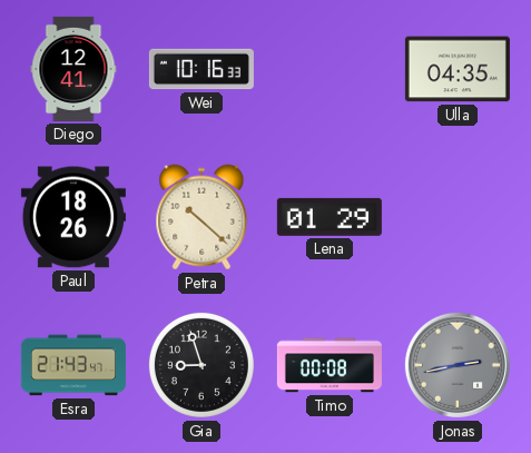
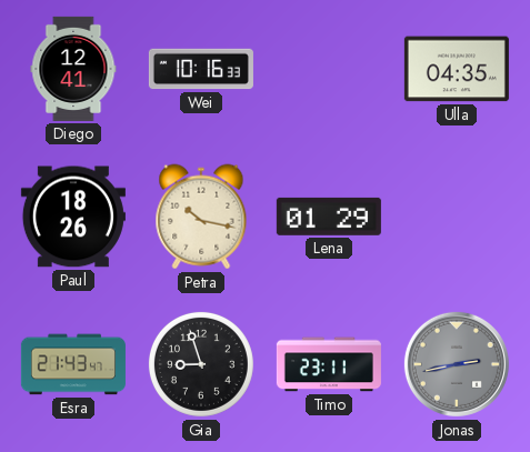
Petra: 10:22 -> 10:17 (201, 217)
Timo: 00:08 -> 23:11 (329, 364)
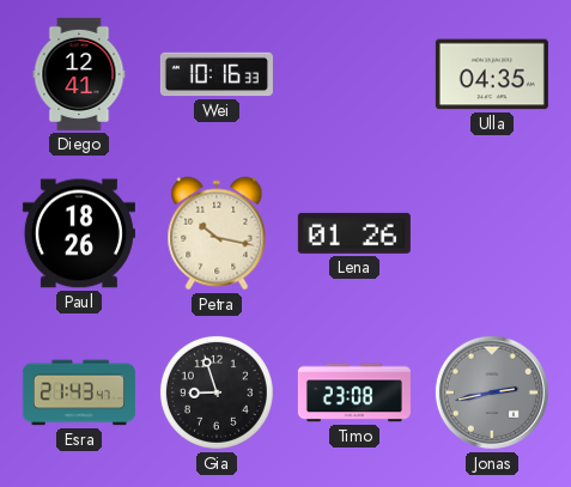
Lena: 01:29 -> 01:26 (354, 233)
Timo: 23:11 -> 23:08 (354, 392)
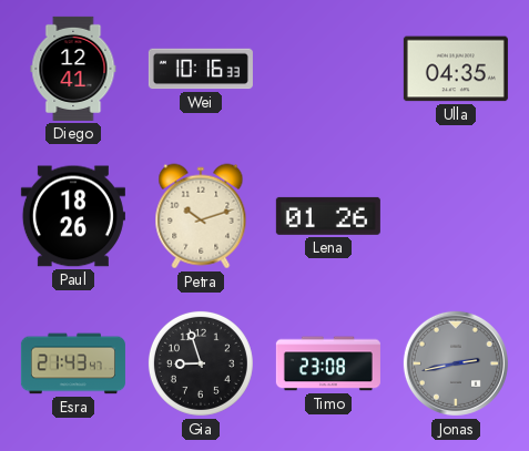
Petra: 10:17 -> 10:12 (201, 216)
